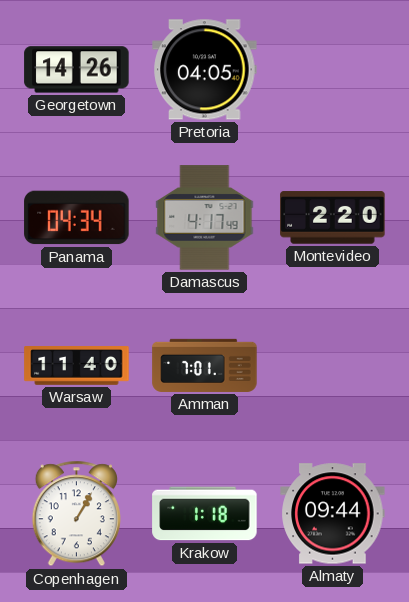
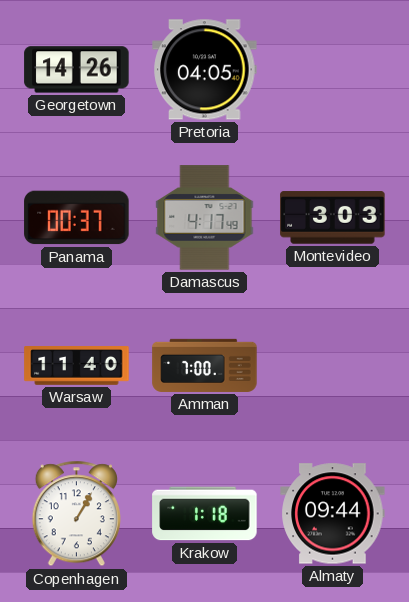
Panama: 04:34 -> 00:37 (77, 218)
Montevideo: 2:20 -> 3:03 (333, 218)
Amman: 7:01 -> 7:00 (205, 365)
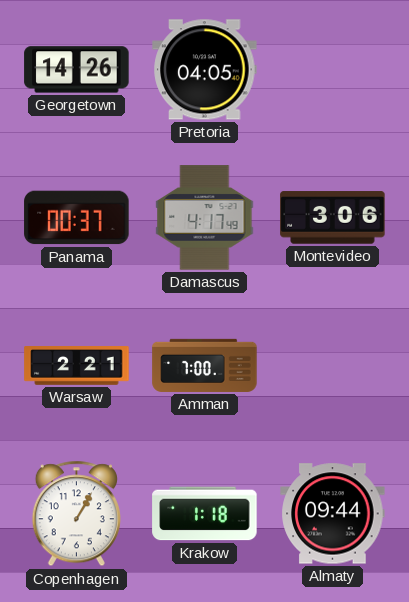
Montevideo: 3:03 -> 3:06 (333, 218)
Warsaw: 11:40 -> 2:21 (77, 366)
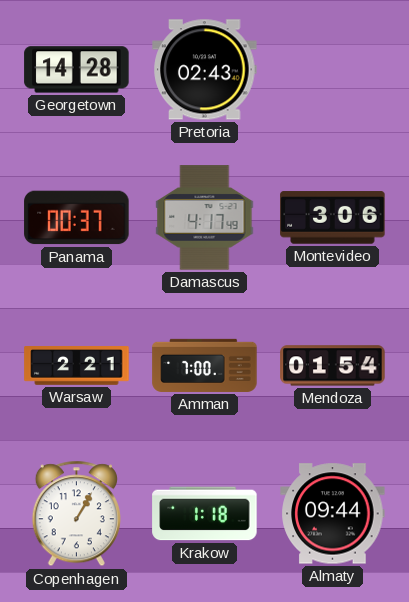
Georgetown: 14:26 -> 14:28 (77, 70)
Pretoria: 04:05 -> 02:43 (205, 70)
Mendoza: none -> 01:54 (333, 366)
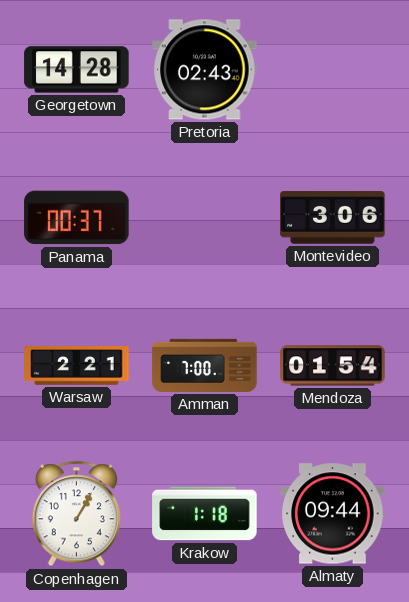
Damascus: 4:17 -> none (205, 218)
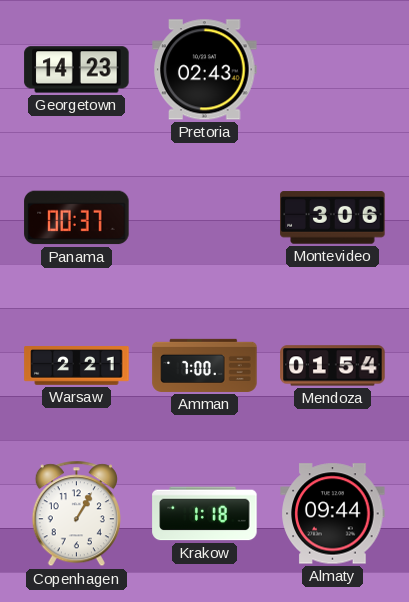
Georgetown: 14:28 -> 14:23 (77, 70)
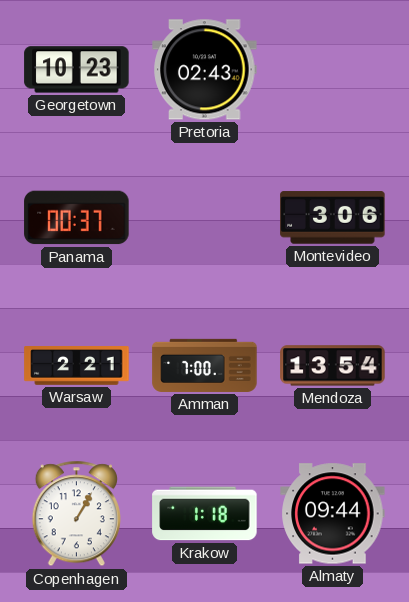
Georgetown: 14:23 -> 10:23 (77, 70)
Mendoza: 01:54 -> 13:54 (333, 366)
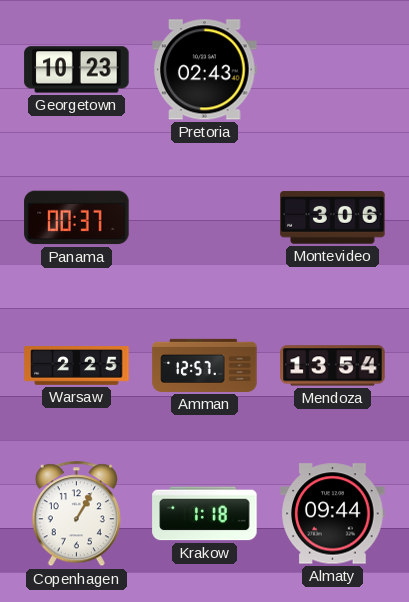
Warsaw: 2:21 -> 2:25 (77, 366)
Amman: 7:00 -> 12:57 (205, 365)
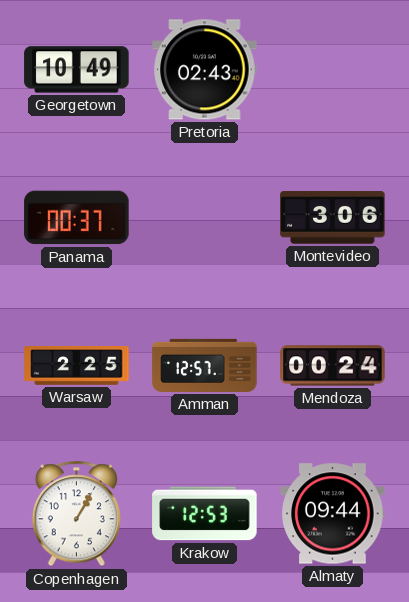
Georgetown: 10:23 -> 10:49 (77, 70)
Mendoza: 13:54 -> 00:24 (333, 366)
Krakow: 1:18 -> 12:53 (205, 514)
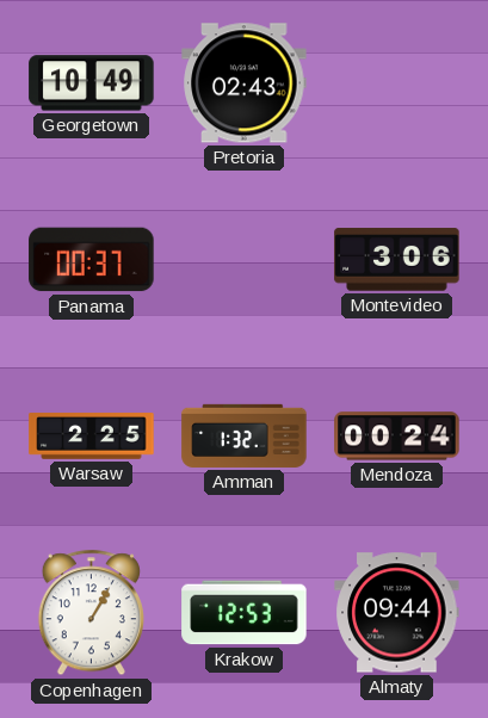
Amman: 12:57 -> 1:32 (245, 435)
